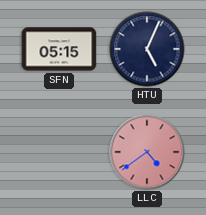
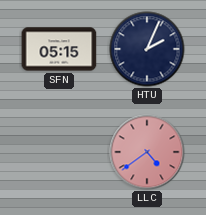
HTU: 5:04 -> 2:04 (147, 49)
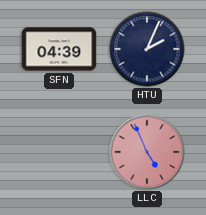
SFN: 05:15 -> 04:39 (59, 49)
LLC: 4:39 -> 4:56 (147, 152)
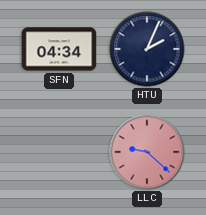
SFN: 04:39 -> 04:34 (59, 49)
LLC: 4:56 -> 9:22 (147, 152)
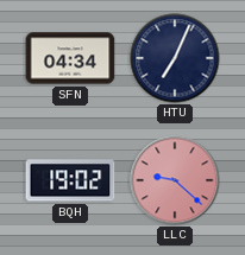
HTU: 2:04 -> 7:04 (175, 58)
BQH: none -> 19:02 (70, 180)
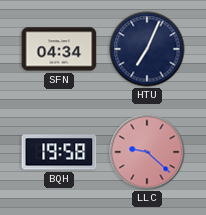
BQH: 19:02 -> 19:58 (59, 152)
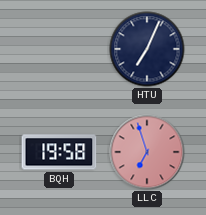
SFN: 04:34 -> none (59, 49)
LLC: 9:22 -> 6:57 (147, 152)
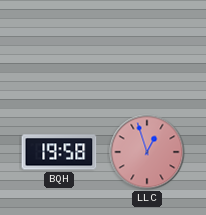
HTU: 7:04 -> none (147, 49)
LLC: 6:57 -> 12:57 (147, 152)
